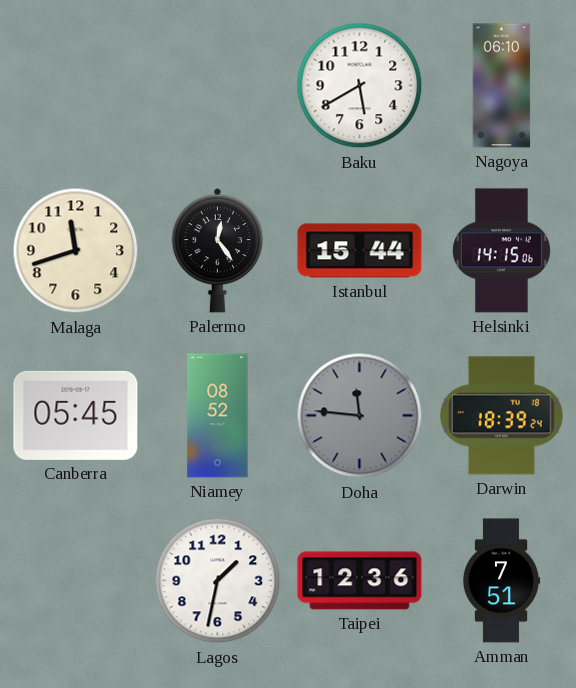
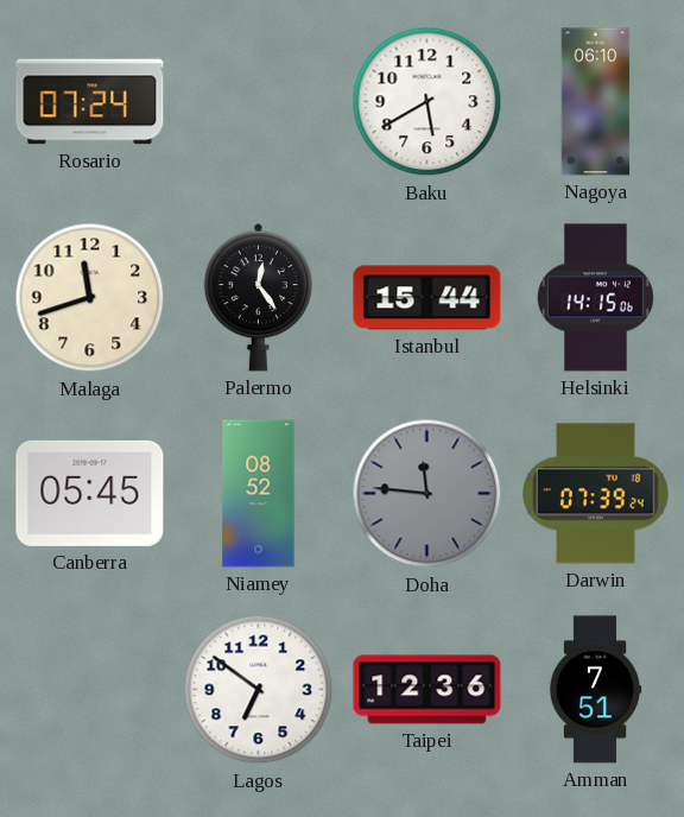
Rosario: none -> 07:24 (90, 102)
Darwin: 18:39 -> 07:39 (595, 494)
Lagos: 1:32 -> 6:51 (259, 690)
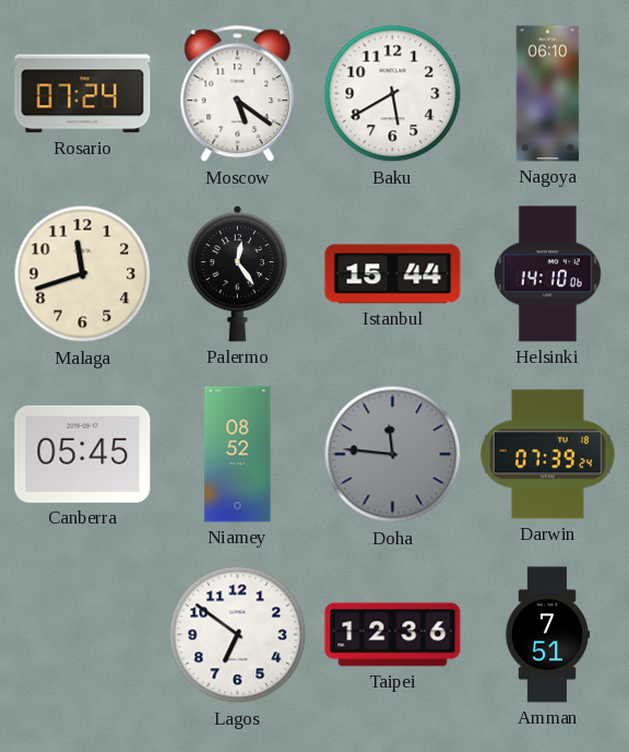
Moscow: none -> 5:21 (238, 94)
Helsinki: 14:15 -> 14:10 (547, 274)
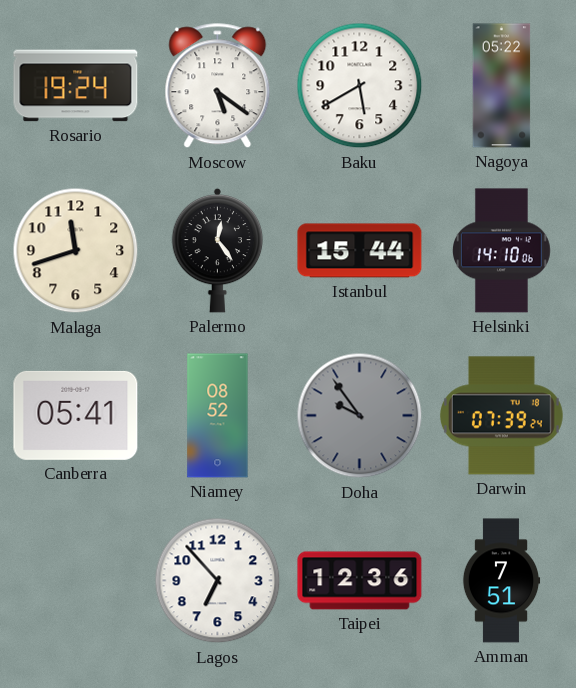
Rosario: 07:24 -> 19:24 (76, 86)
Nagoya: 06:10 -> 05:22 (502, 86)
Canberra: 05:45 -> 05:41 (76, 415)
Doha: 11:46 -> 9:54 (360, 416)
Lagos: 6:51 -> 6:53 (218, 581)
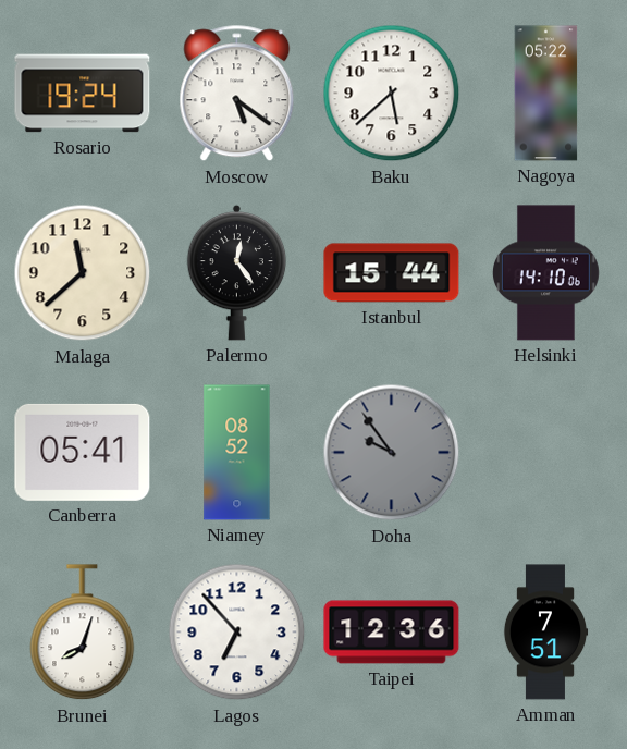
Baku: 5:40 -> 5:38 (392, 94)
Malaga: 11:42 -> 11:38 (83, 273)
Darwin: 07:39 -> none (501, 416)
Brunei: none -> 8:03 (83, 633)
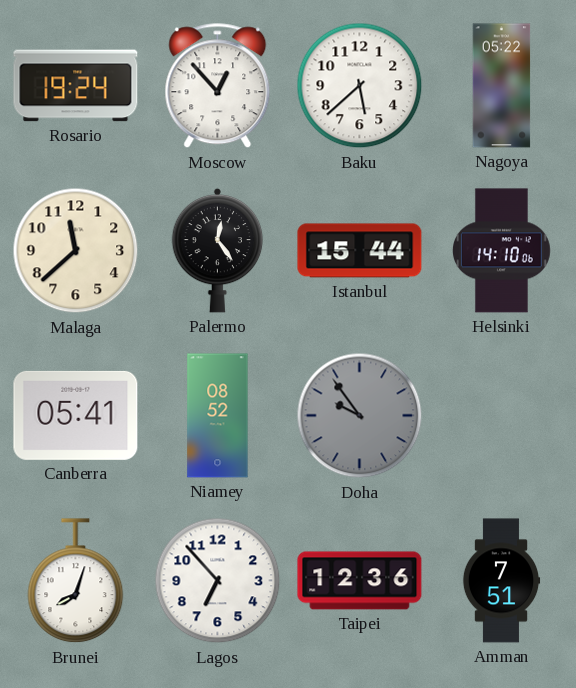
Moscow: 5:21 -> 12:53 (218, 86)
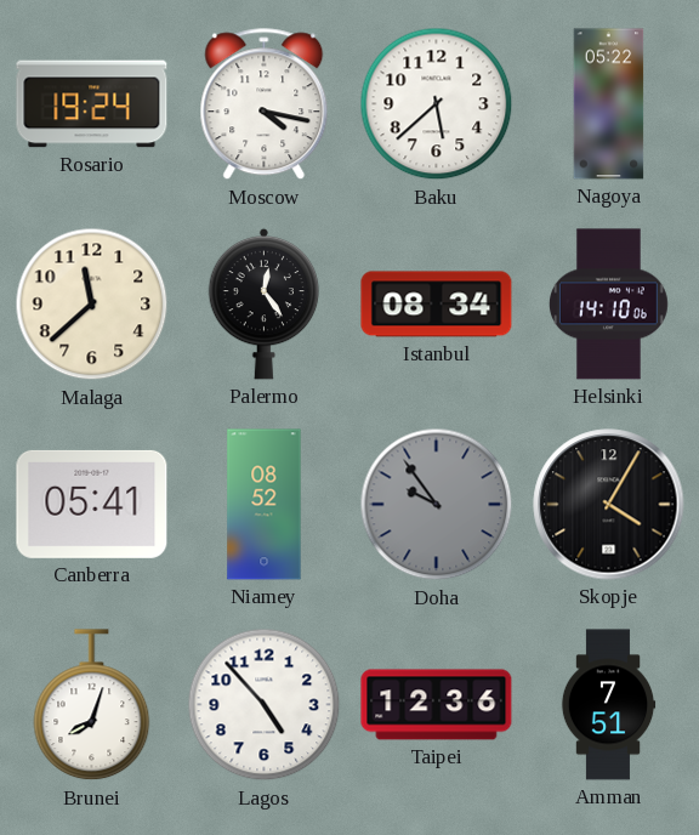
Moscow: 12:53 -> 4:17 (265, 104)
Istanbul: 15:44 -> 08:34 (437, 305)
Skopje: none -> 4:05 (609, 505)
Lagos: 6:53 -> 4:53 (265, 705)
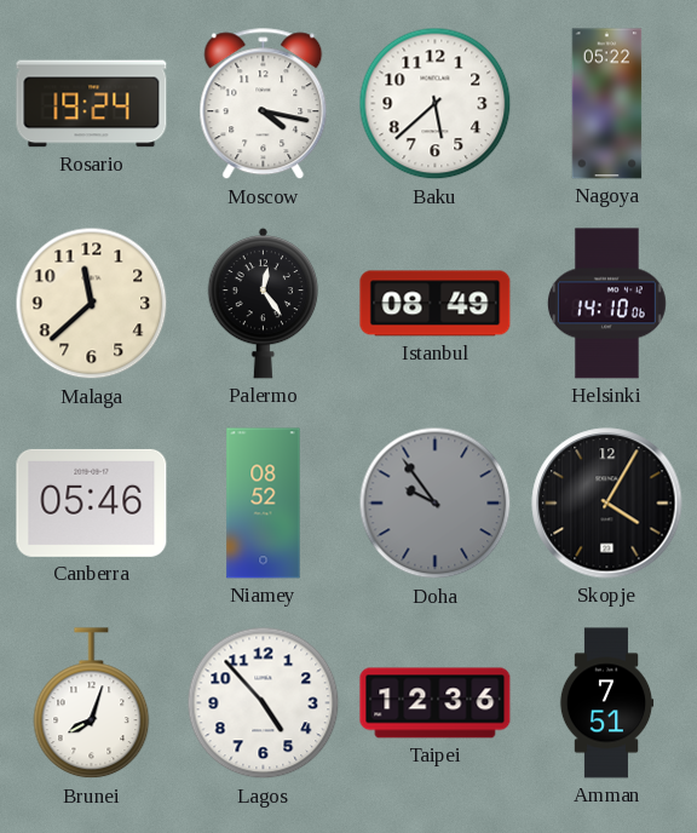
Istanbul: 08:34 -> 08:49 (436, 304)
Canberra: 05:41 -> 05:46 (92, 502)
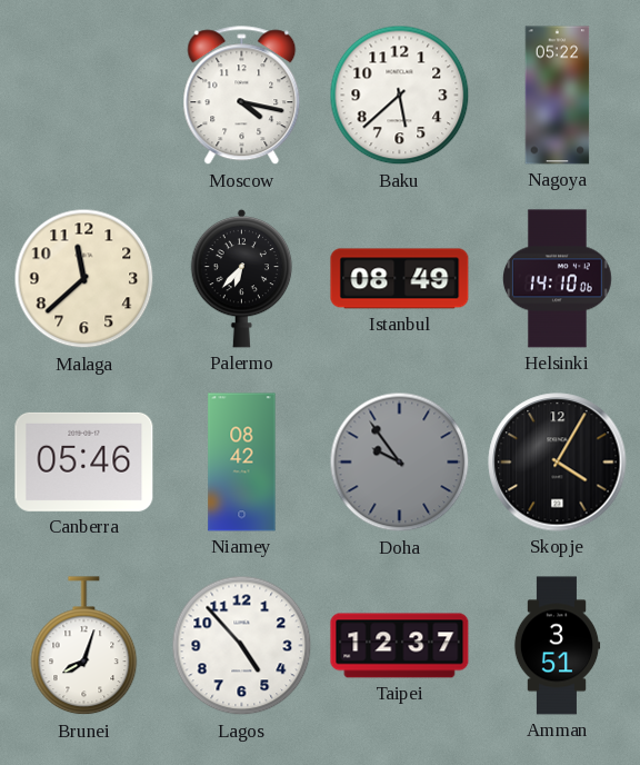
Rosario: 19:24 -> none (92, 104)
Palermo: 12:24 -> 6:37 (242, 278)
Niamey: 08:52 -> 08:42 (242, 463)
Taipei: 12:36 -> 12:37 (400, 646)
Amman: 7:51 -> 3:51 (557, 646)
